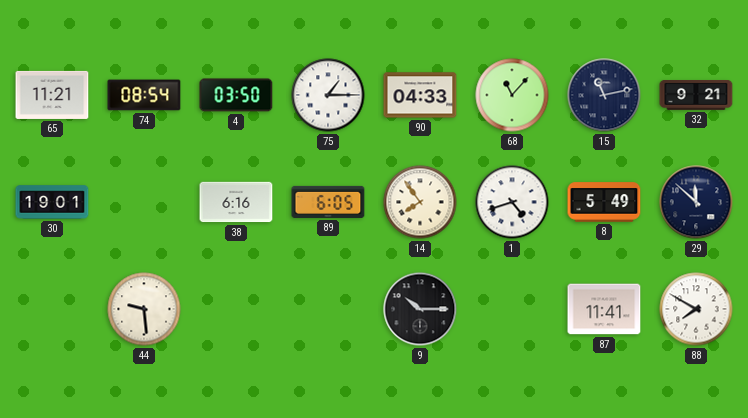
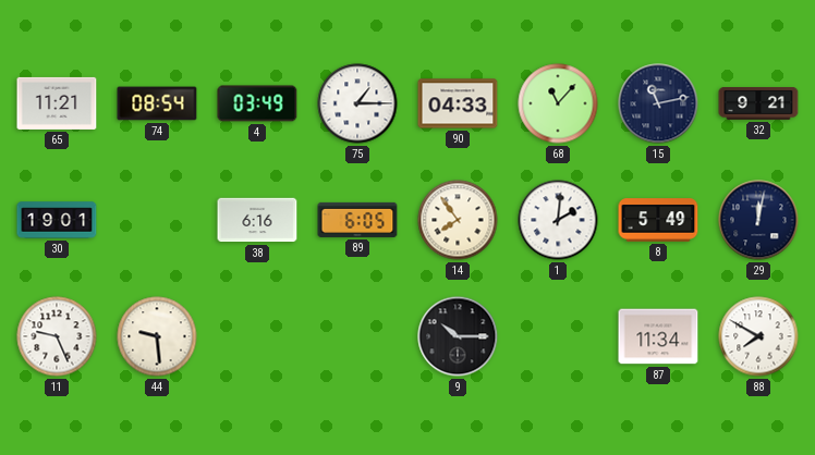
4: 03:50 -> 03:49 (257, 103)
1: 4:42 -> 2:01 (558, 220)
29: 11:52 -> 12:02 (758, 220)
11: none -> 9:26 (57, 336)
87: 11:41 -> 11:34 (658, 336)
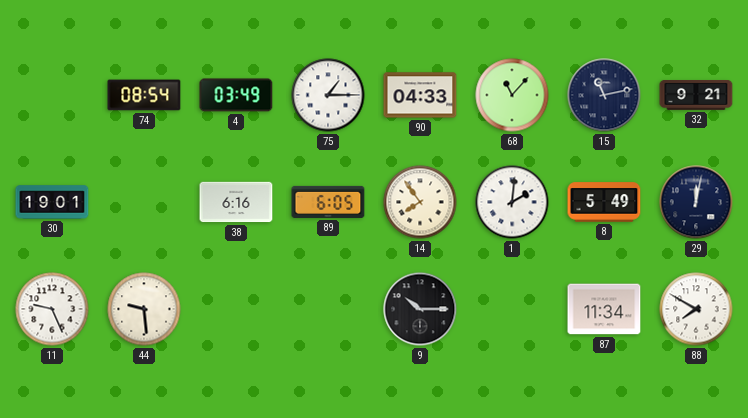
65: 11:21 -> none (57, 103)
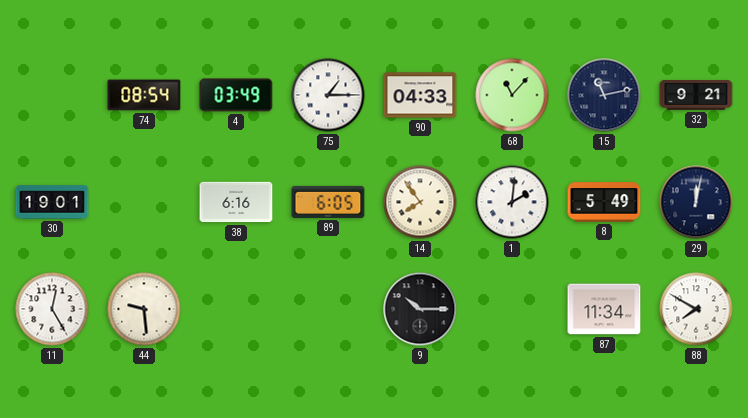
11: 9:26 -> 12:25 (52, 309)
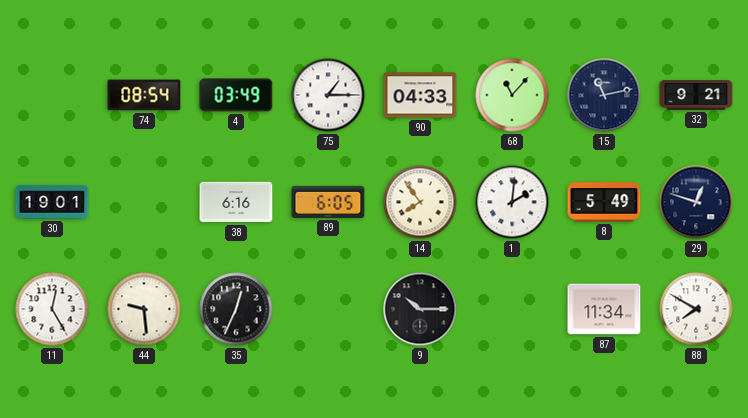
29: 12:02 -> 12:48 (696, 202)
35: none -> 12:34 (236, 309)
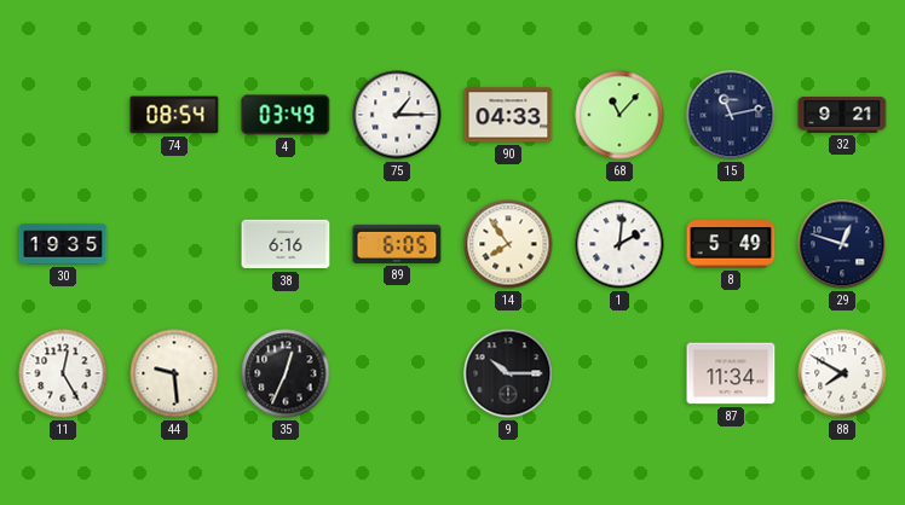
30: 19:01 -> 19:35 (63, 244)
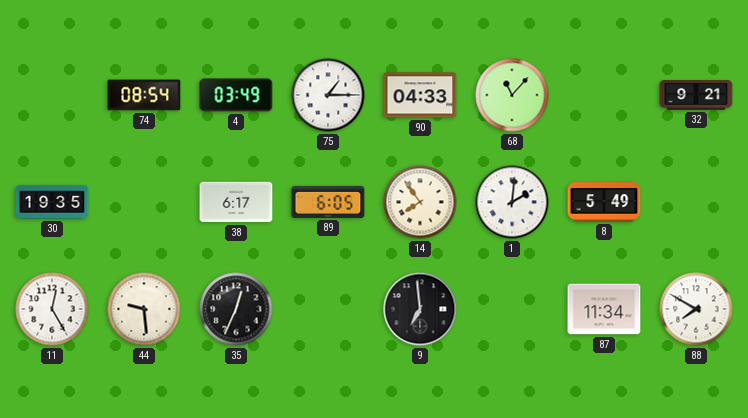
15: 11:13 -> none (731, 115)
38: 6:16 -> 6:17 (236, 202)
29: 12:48 -> none (842, 244)
9: 10:15 -> 6:59 (420, 309)
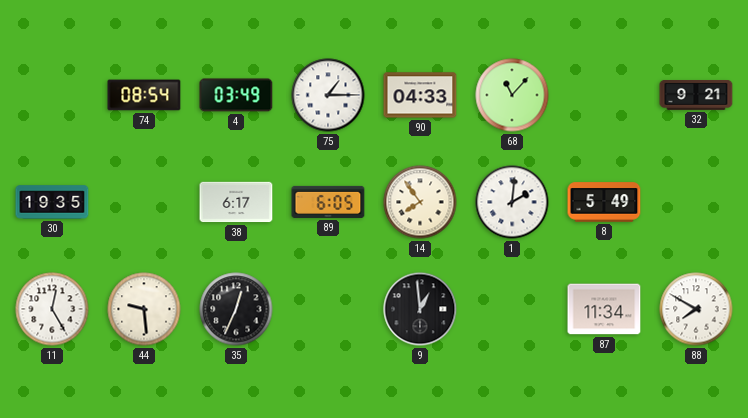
9: 6:59 -> 12:59 (420, 309)
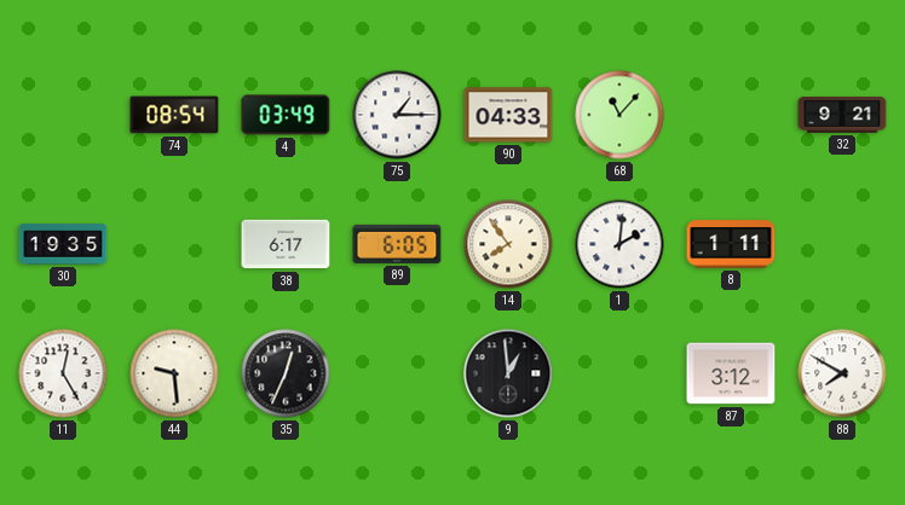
8: 5:49 -> 1:11 (731, 244)
87: 11:34 -> 3:12 (731, 373)
